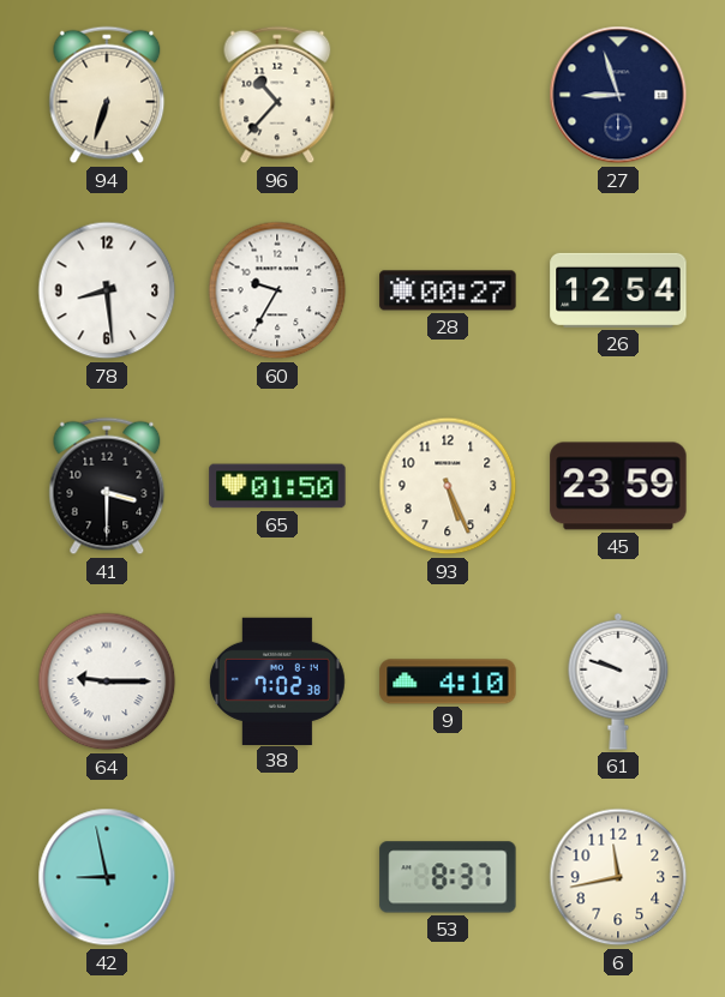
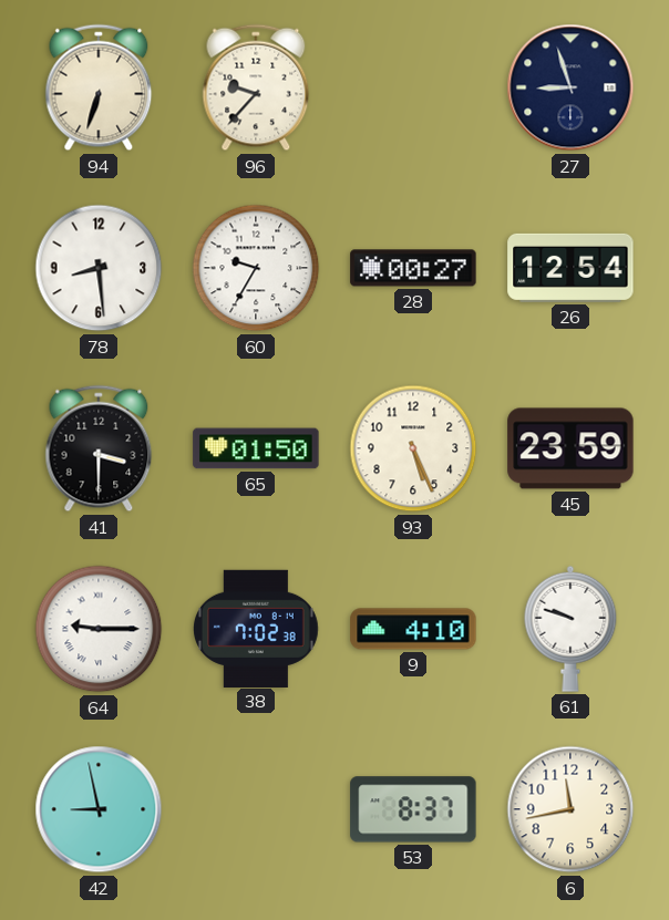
96: 10:37 -> 9:37 (256, 87)
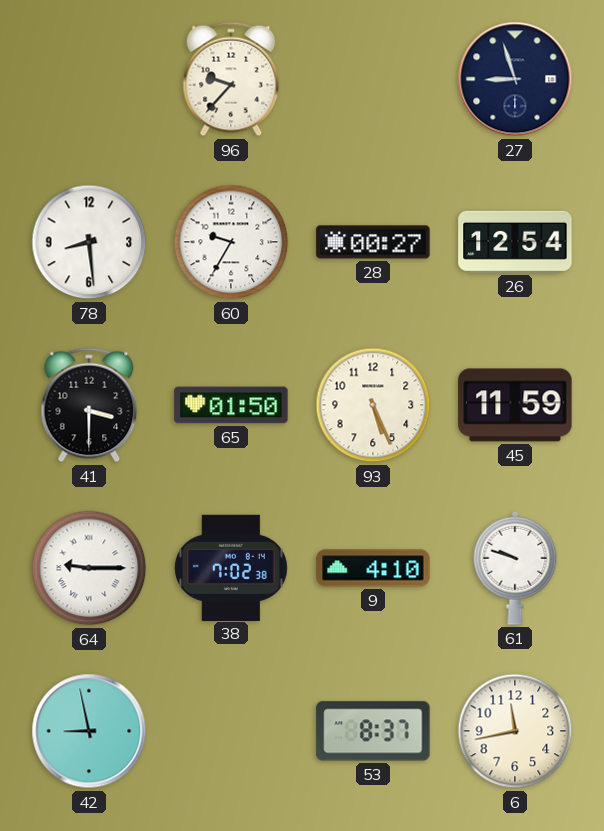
94: 6:33 -> none (99, 87)
45: 23:59 -> 11:59 (515, 405)
